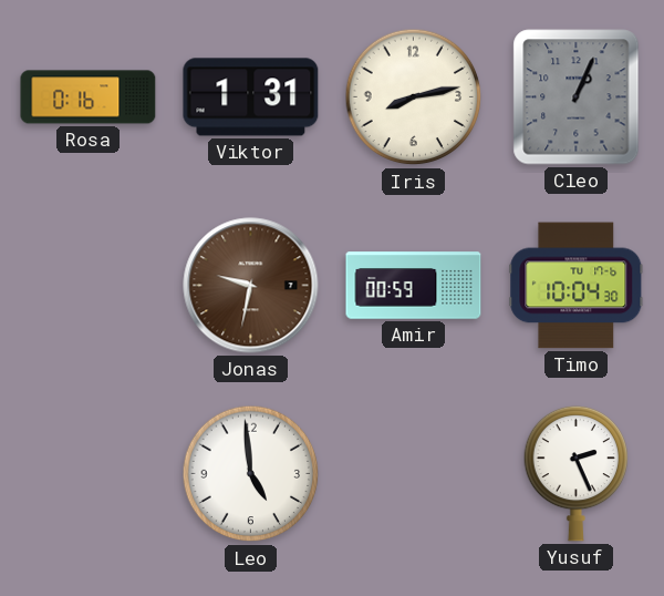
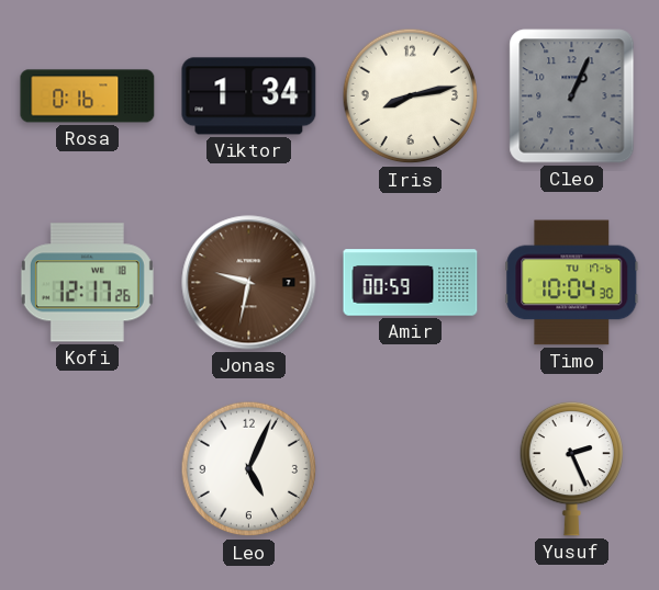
Viktor: 1:31 -> 1:34 (249, 97)
Kofi: none -> 12:17 (87, 283)
Leo: 4:59 -> 5:04 (249, 469)
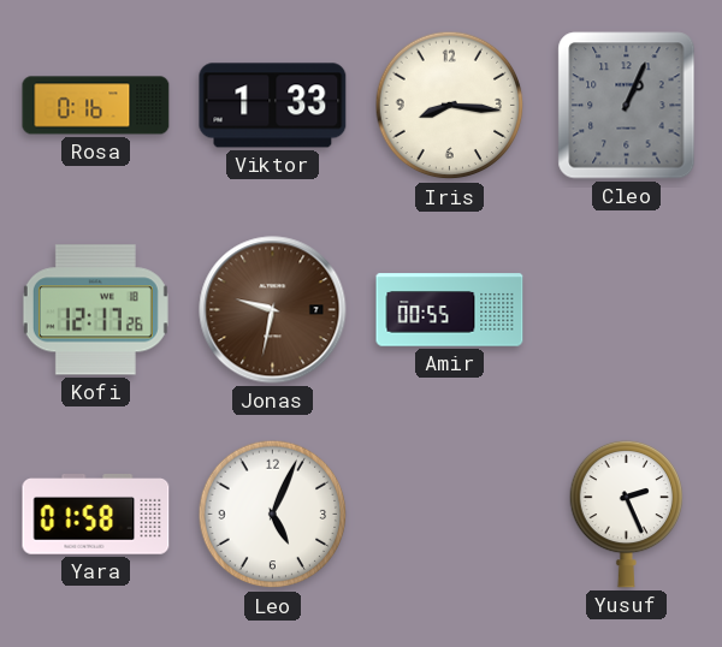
Viktor: 1:34 -> 1:33 (273, 106)
Iris: 8:13 -> 8:16 (450, 106)
Amir: 00:59 -> 00:55 (450, 310)
Timo: 10:04 -> none (572, 283)
Yara: none -> 01:58 (96, 515)
